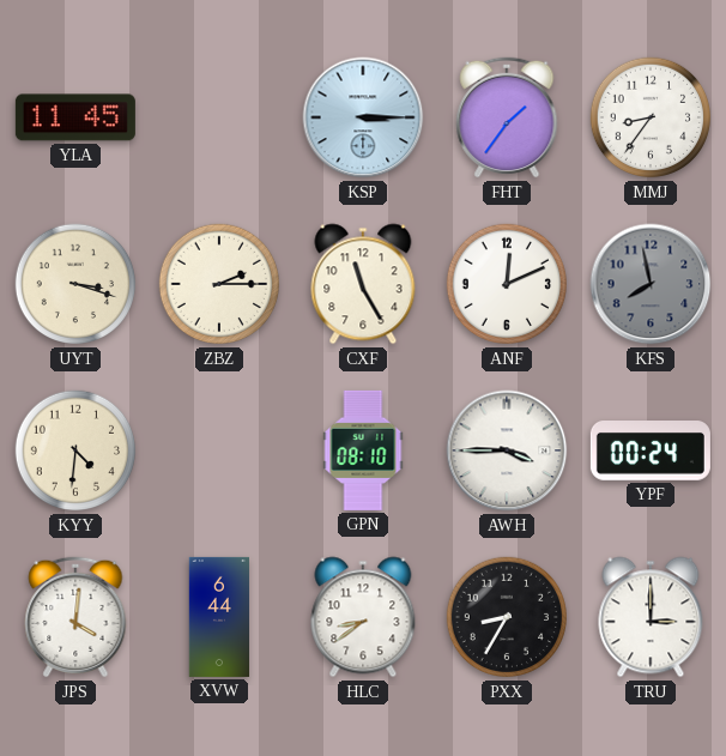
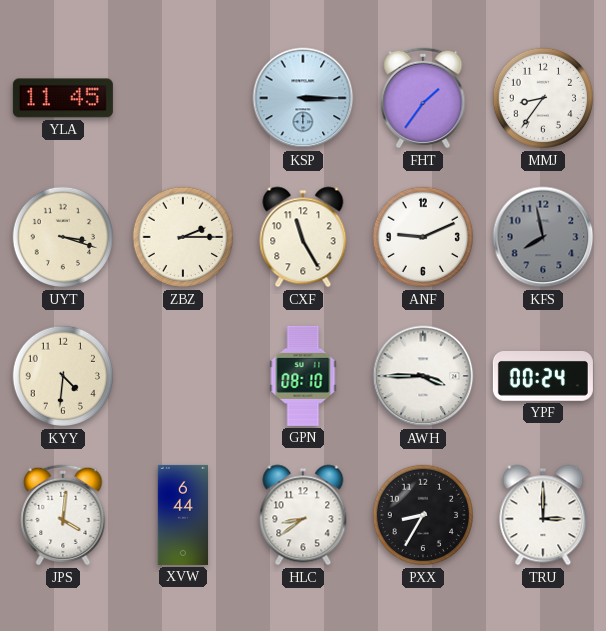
ANF: 12:11 -> 9:11 (423, 237)
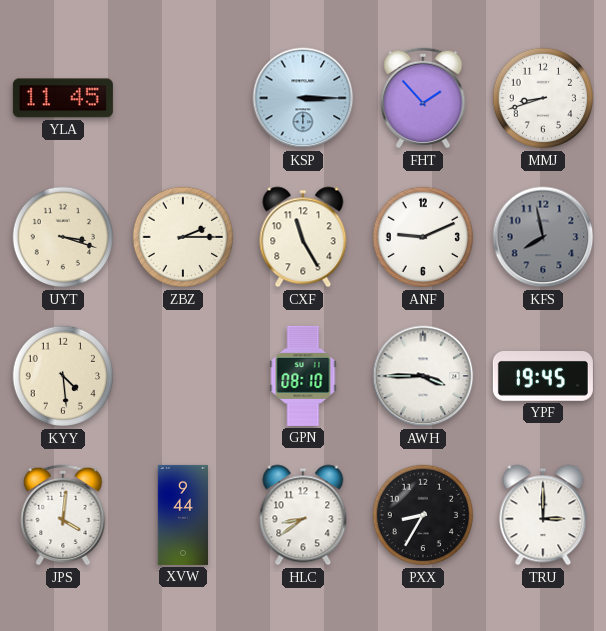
FHT: 1:36 -> 1:53 (423, 98)
MMJ: 8:36 -> 8:42 (543, 98)
KYY: 4:31 -> 4:29 (63, 376)
YPF: 00:24 -> 19:45 (543, 377)
XVW: 6:44 -> 9:44 (182, 515)
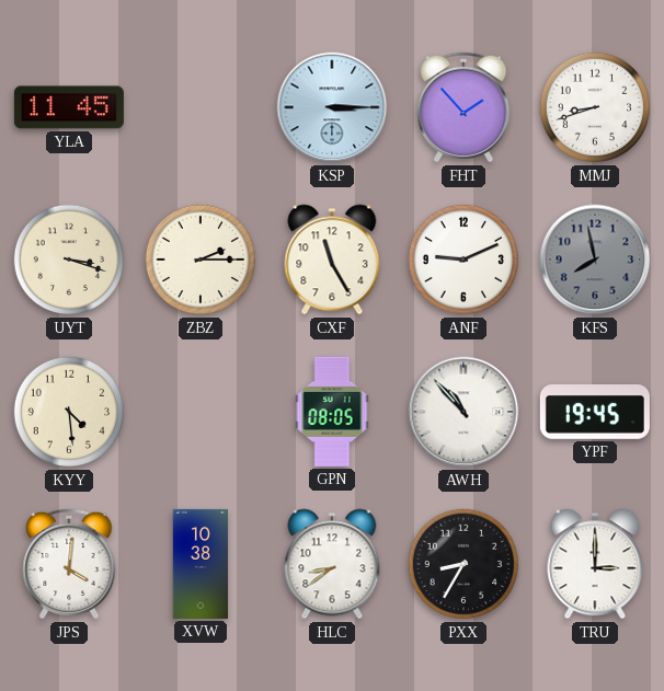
GPN: 08:10 -> 08:05 (332, 412)
AWH: 3:45 -> 10:53 (463, 412)
XVW: 9:44 -> 10:38 (199, 564)
